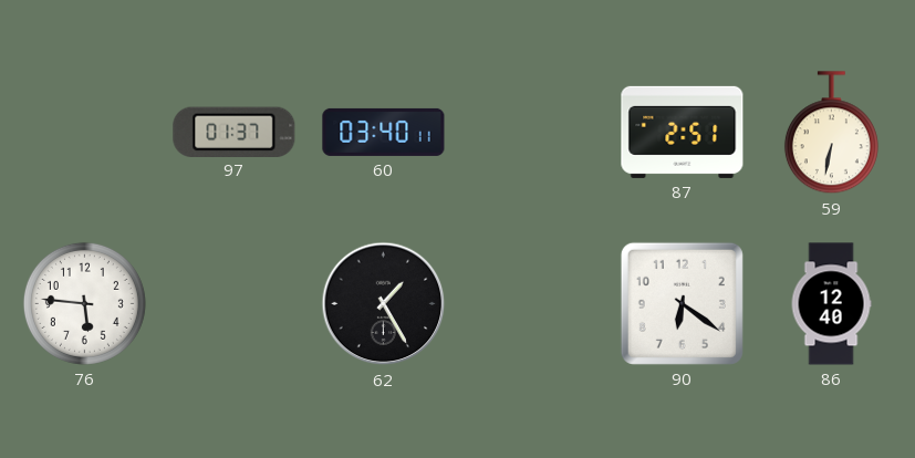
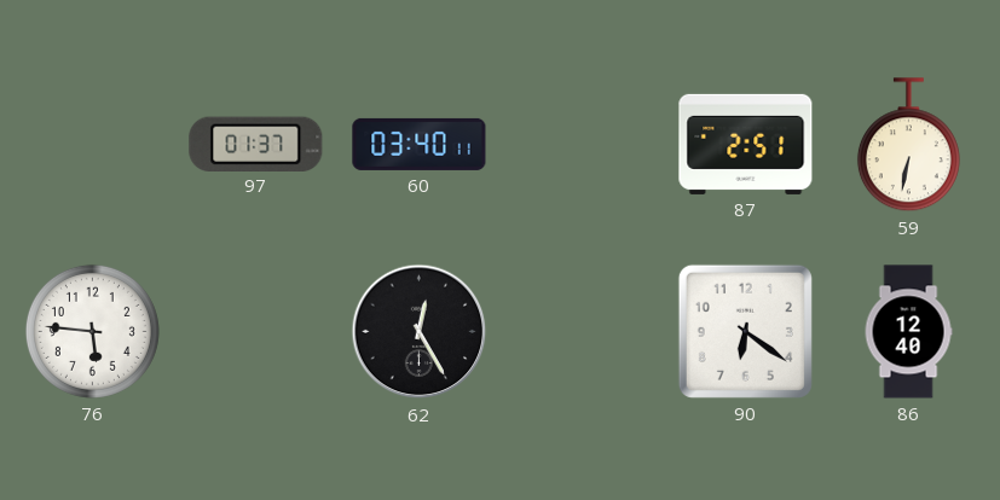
62: 1:25 -> 12:25 (420, 332)
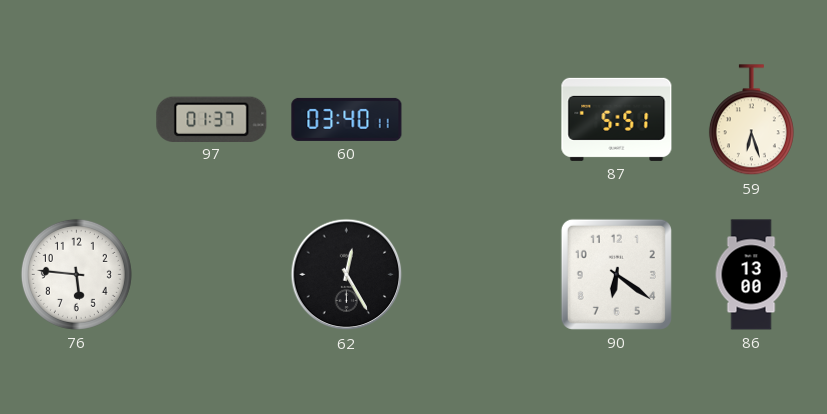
87: 2:51 -> 5:51 (617, 119)
59: 6:32 -> 6:27 (751, 120)
86: 12:40 -> 13:00 (751, 275)
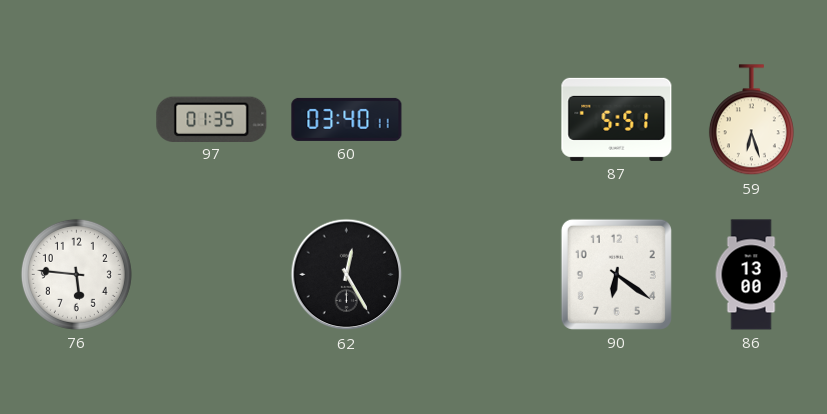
97: 01:37 -> 01:35 (212, 119)
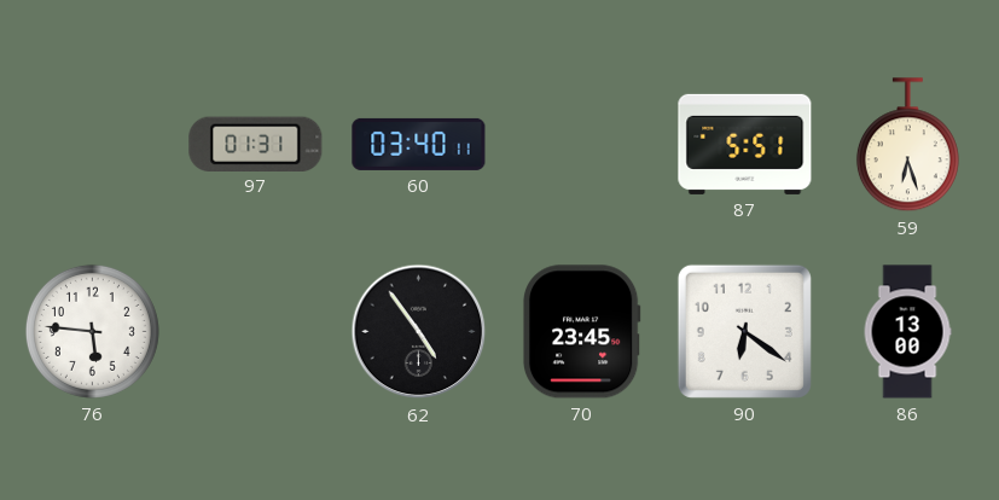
97: 01:35 -> 01:31 (256, 144)
62: 12:25 -> 4:54 (419, 332)
70: none -> 23:45 (581, 332)
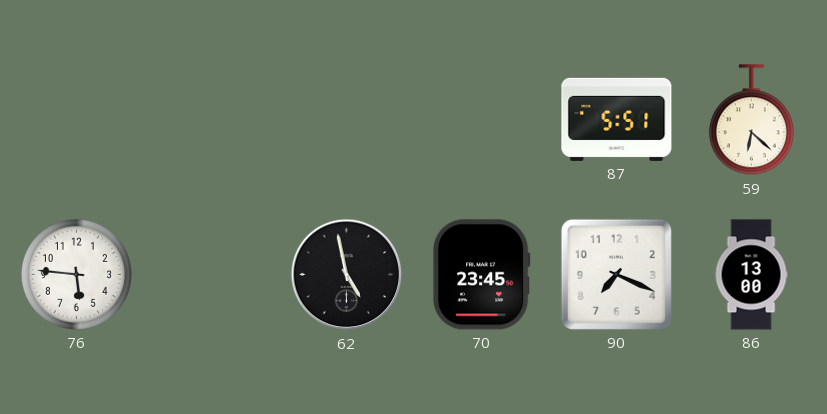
97: 01:31 -> none (256, 144)
60: 03:40 -> none (419, 144)
59: 6:27 -> 6:22 (751, 120)
62: 4:54 -> 4:58 (347, 275)
90: 6:21 -> 7:19 (616, 274)
